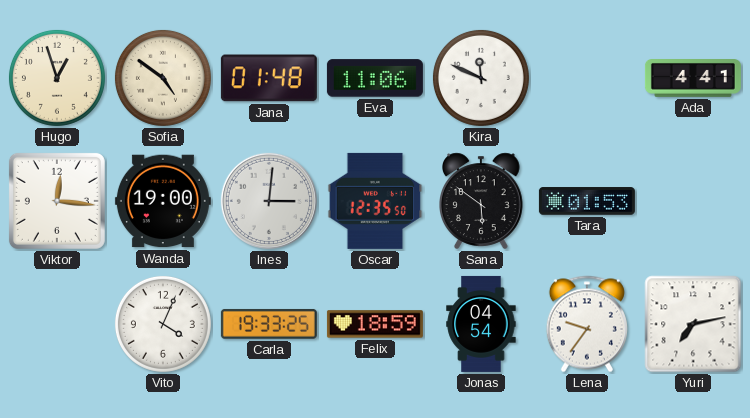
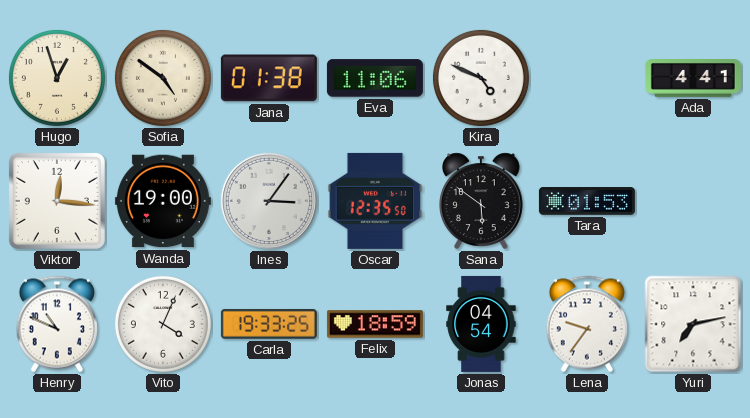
Jana: 01:48 -> 01:38 (269, 78)
Kira: 11:49 -> 4:49 (481, 78)
Ines: 3:01 -> 3:06 (269, 201)
Henry: none -> 10:49 (57, 324)
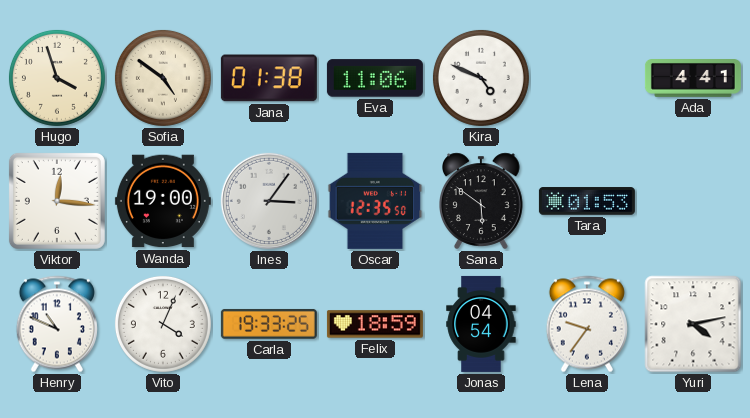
Hugo: 12:57 -> 3:57 (57, 78)
Yuri: 7:13 -> 4:13 (693, 324)
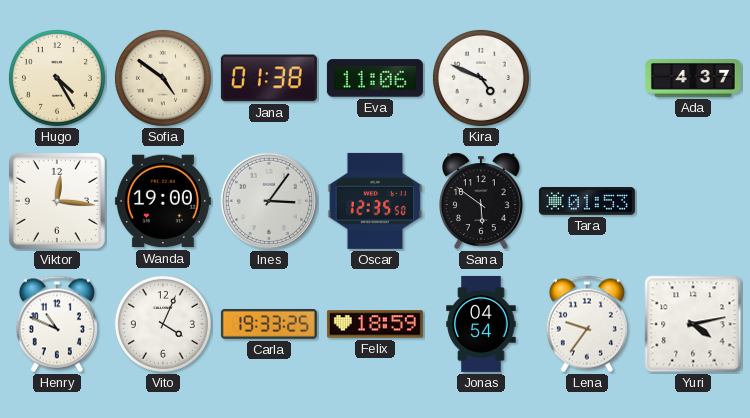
Hugo: 3:57 -> 4:25 (57, 78)
Ada: 4:41 -> 4:37 (693, 79)
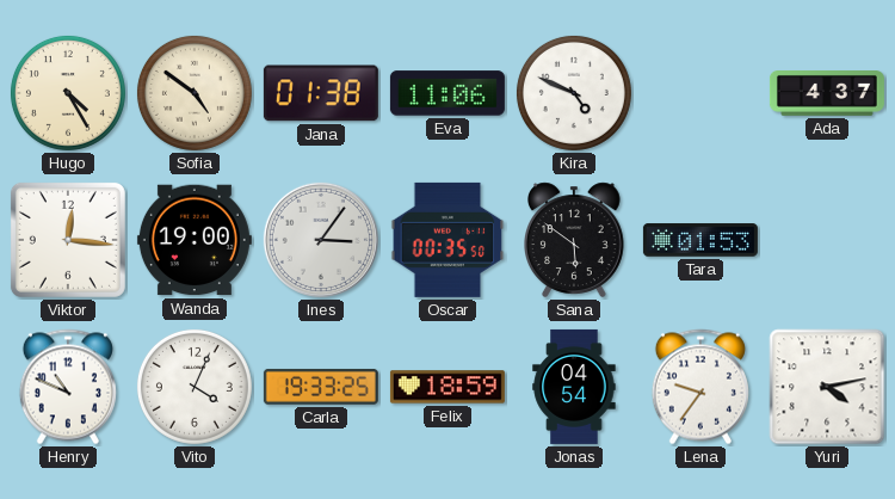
Oscar: 12:35 -> 00:35 (447, 240)
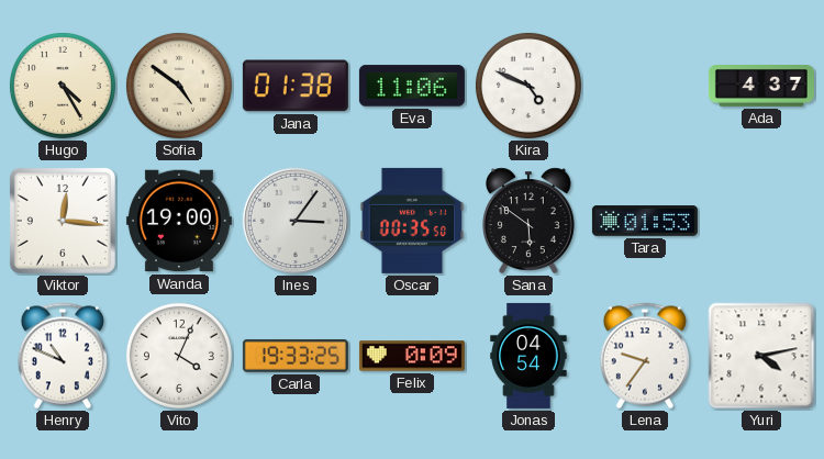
Felix: 18:59 -> 0:09 (412, 356)
